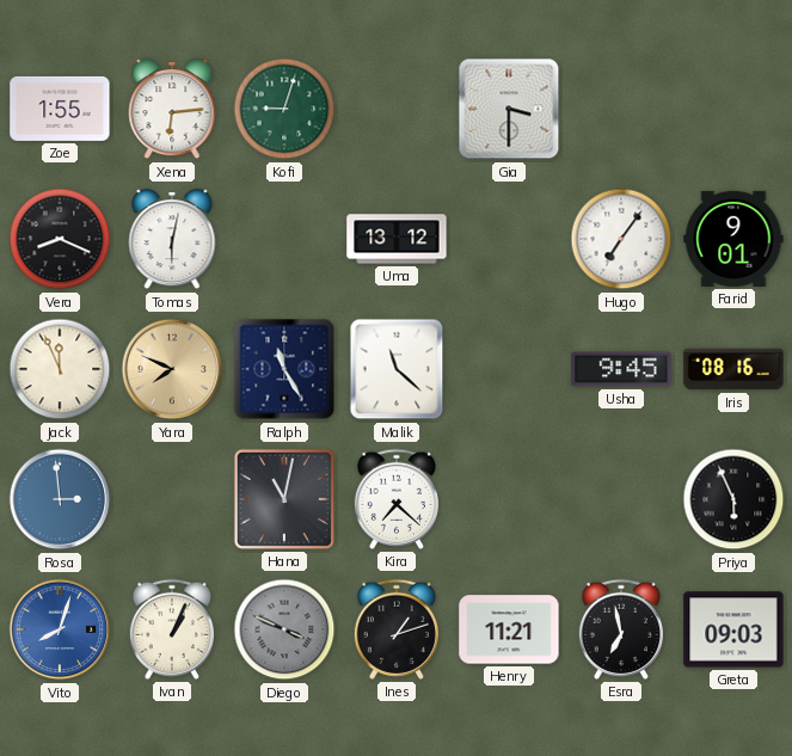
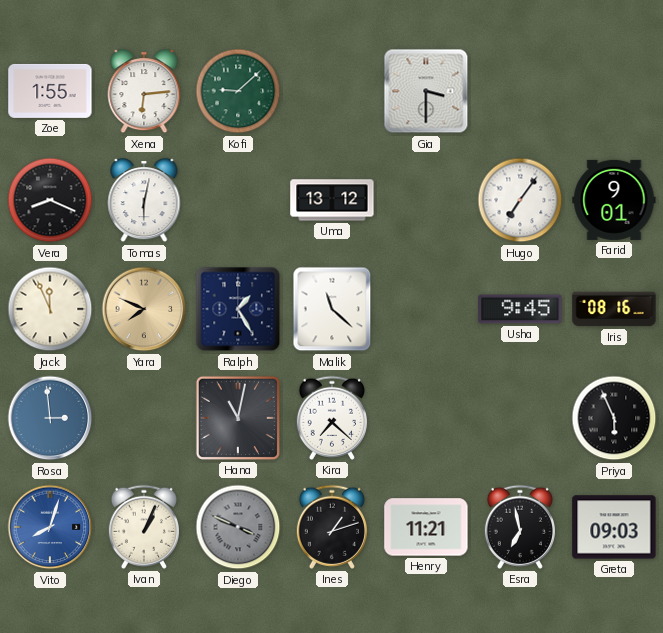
Kofi: 9:03 -> 9:08 (238, 91)
Ralph: 11:25 -> 1:25 (238, 309)
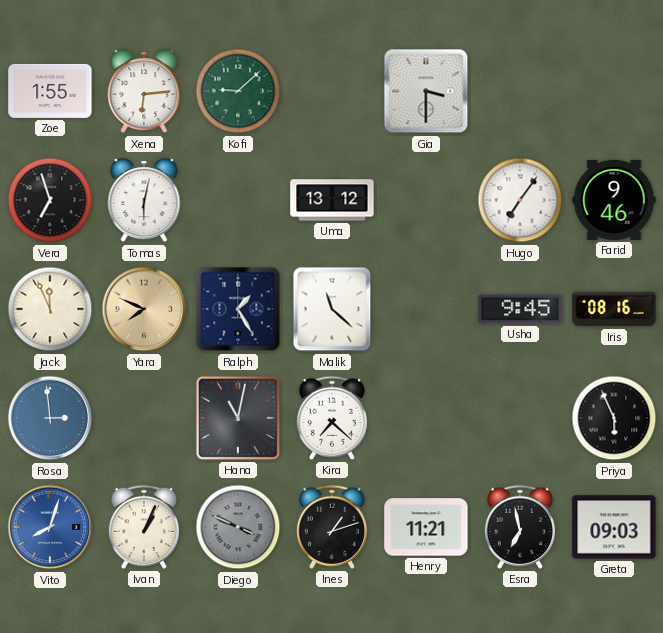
Vera: 8:19 -> 6:57 (50, 200)
Farid: 9:01 -> 9:46 (614, 200)
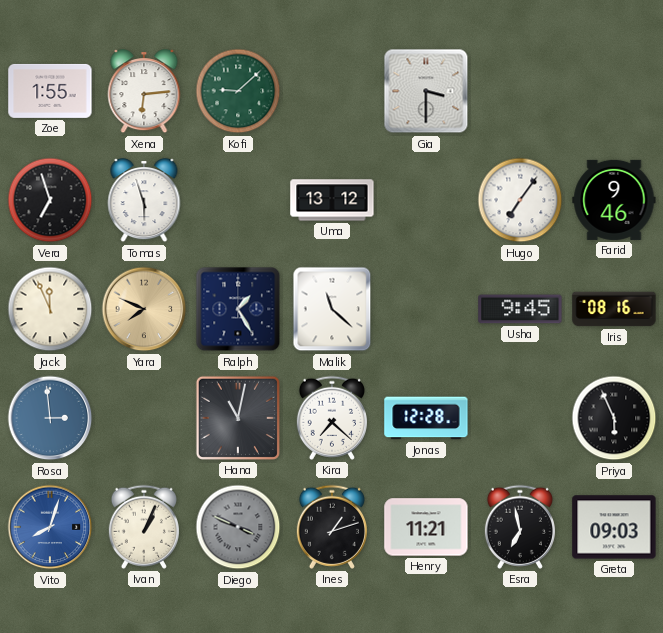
Tomas: 6:02 -> 5:57 (144, 201)
Jonas: none -> 12:28 (426, 418)
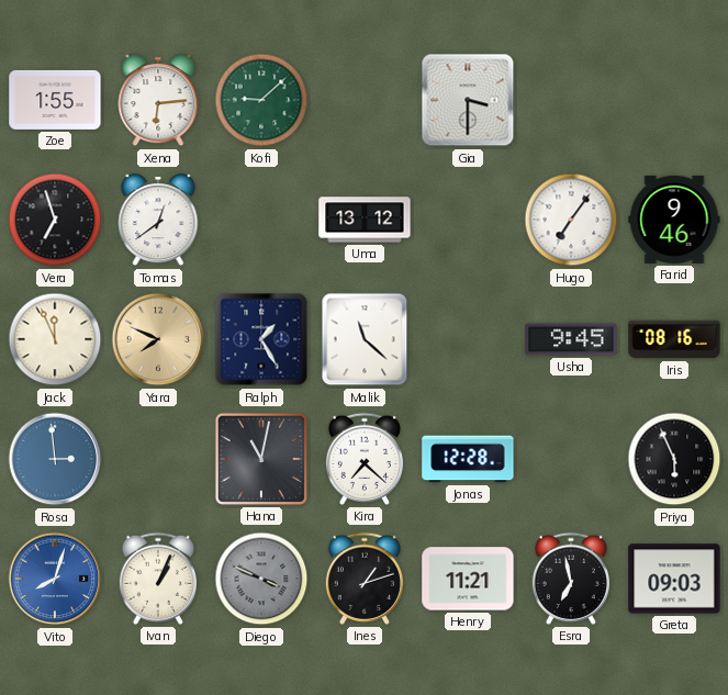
Tomas: 5:57 -> 12:39 (158, 221)
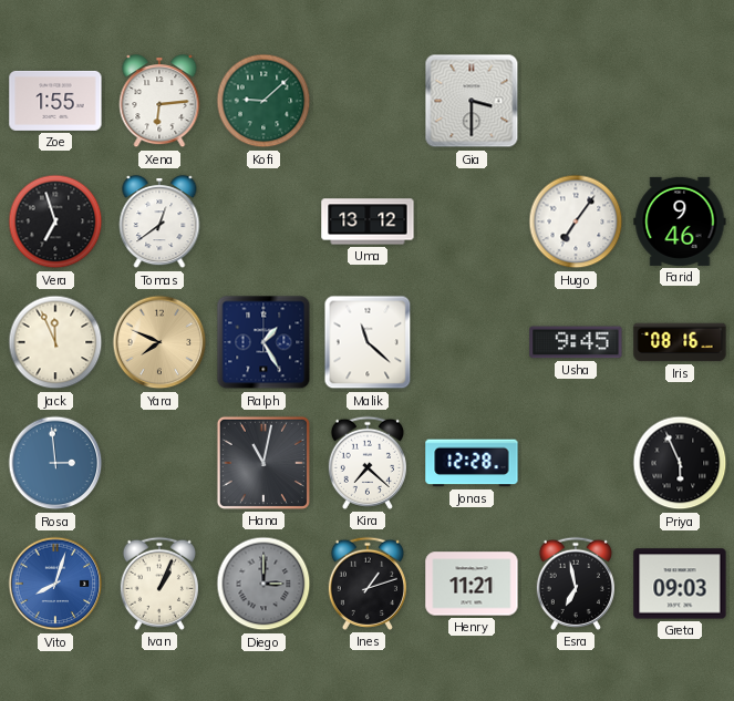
Diego: 3:49 -> 3:00 (263, 584)
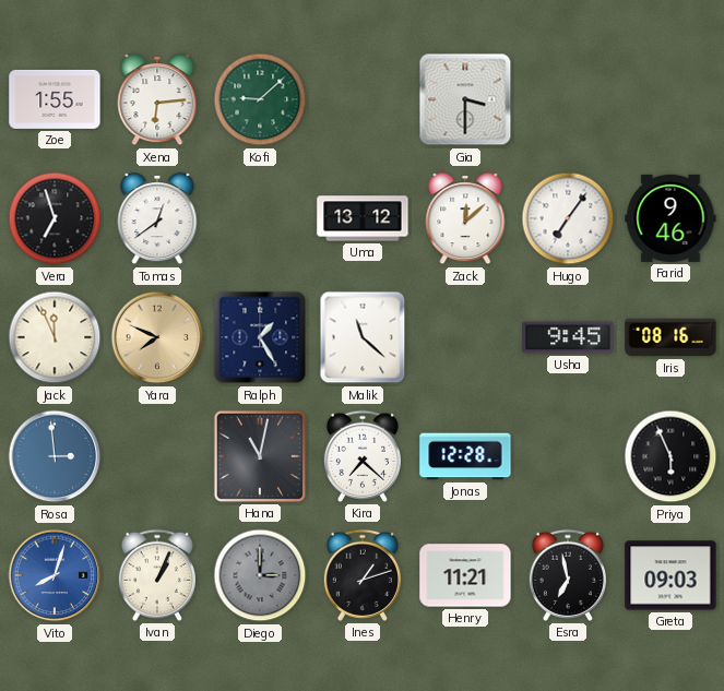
Zack: none -> 12:08 (465, 219)
